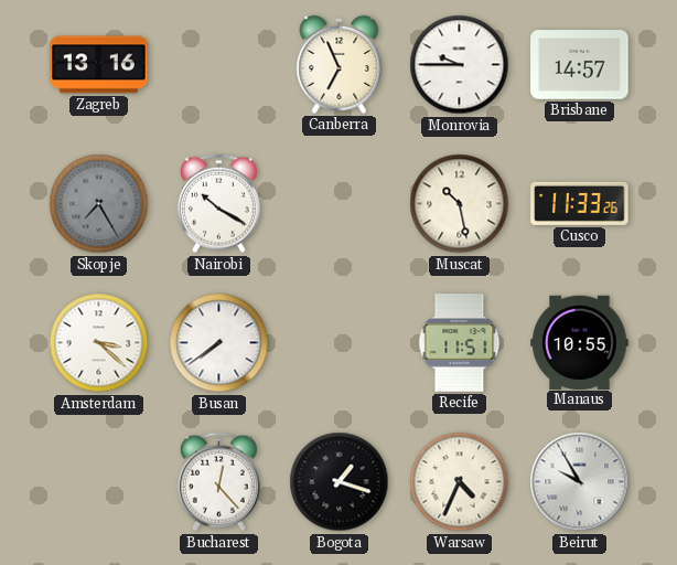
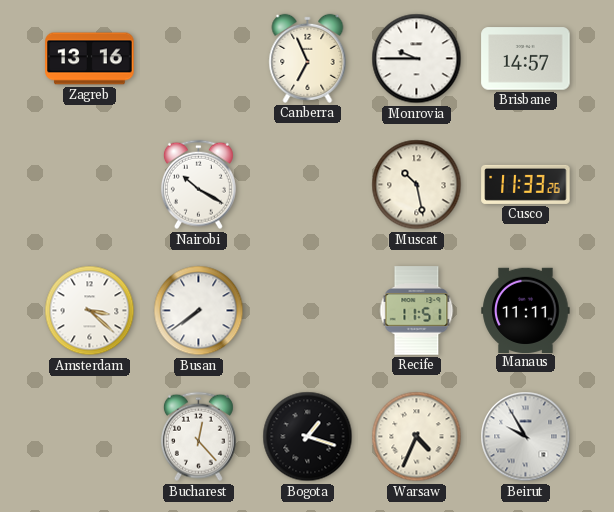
Skopje: 7:25 -> none (99, 204)
Manaus: 10:55 -> 11:11 (526, 310)
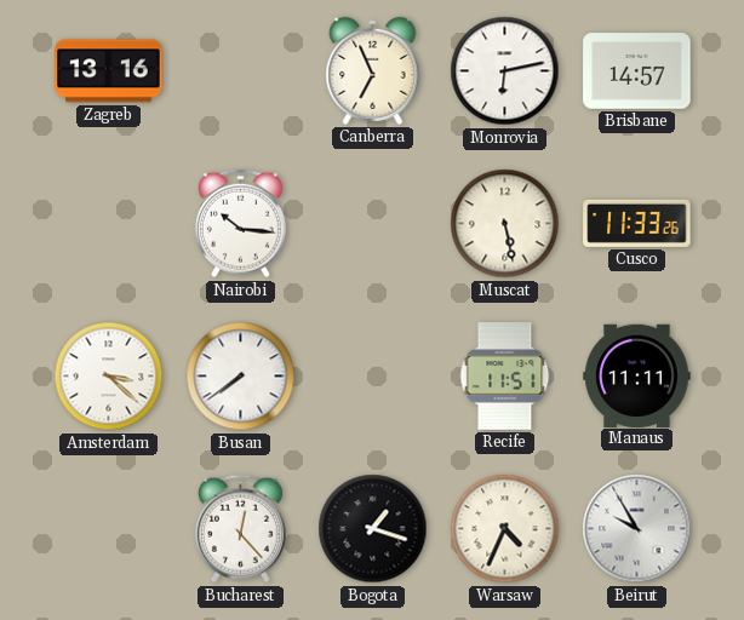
Monrovia: 9:45 -> 6:13 (505, 71)
Nairobi: 10:20 -> 10:16 (240, 224)
Muscat: 10:28 -> 5:28 (505, 224)
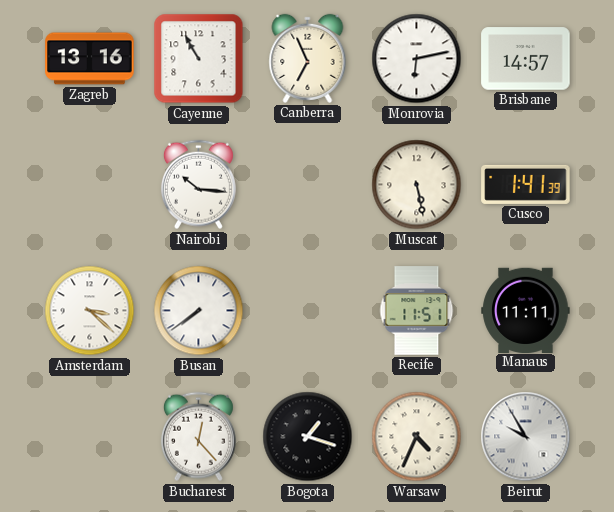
Cayenne: none -> 10:55 (199, 59)
Cusco: 11:33 -> 1:41 (526, 184)
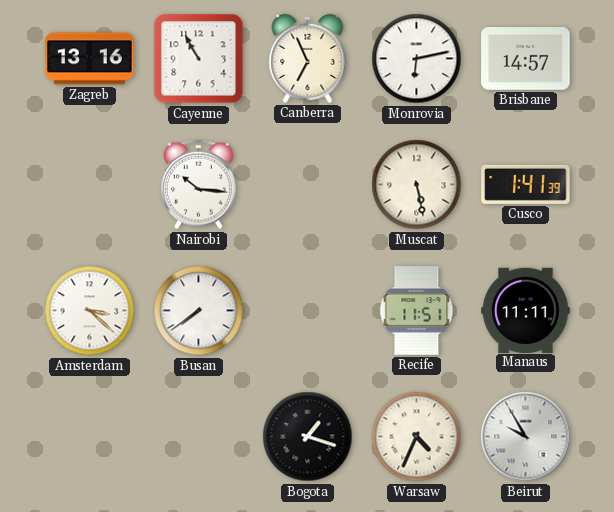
Bucharest: 12:23 -> none (198, 437)
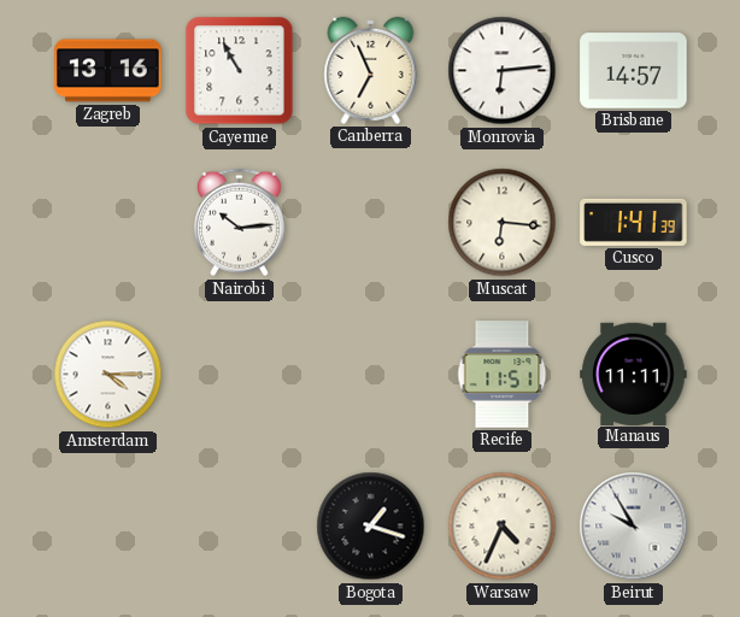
Monrovia: 6:13 -> 6:14 (503, 71)
Nairobi: 10:16 -> 10:14 (239, 223)
Muscat: 5:28 -> 6:16 (503, 223)
Amsterdam: 3:22 -> 4:15 (108, 375)
Busan: 7:39 -> none (199, 311)
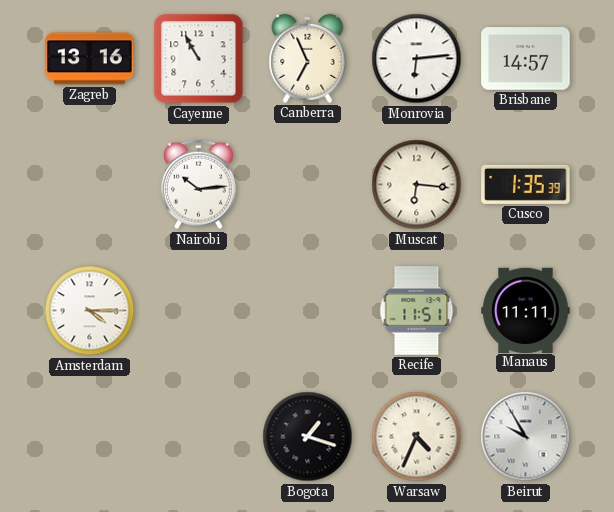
Cusco: 1:41 -> 1:35 (526, 184)
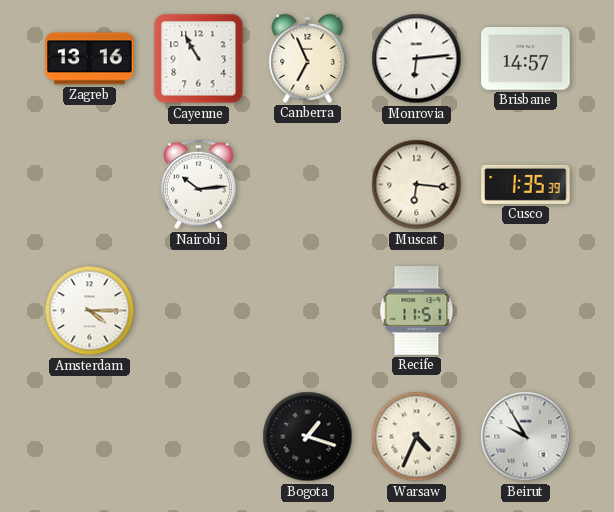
Manaus: 11:11 -> none (526, 310)
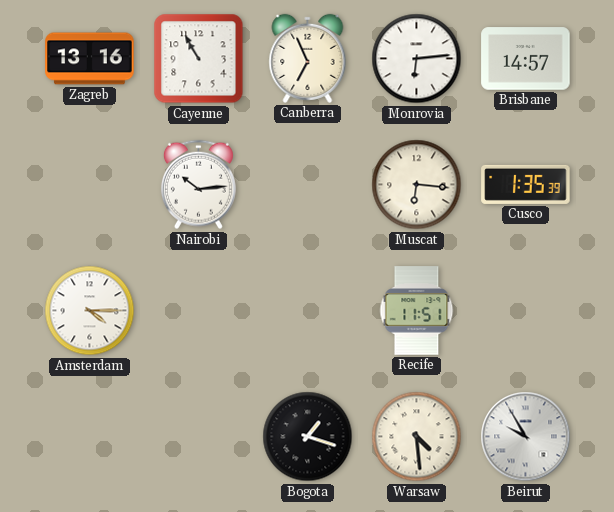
Warsaw: 4:34 -> 4:29 (417, 437)
